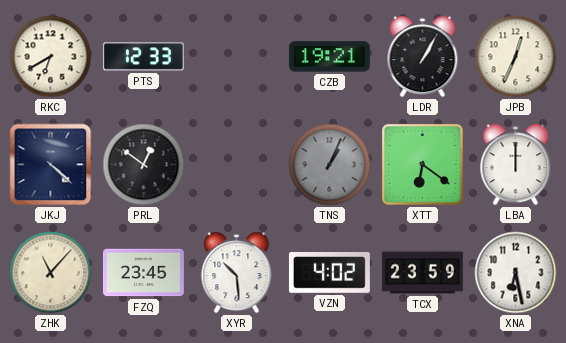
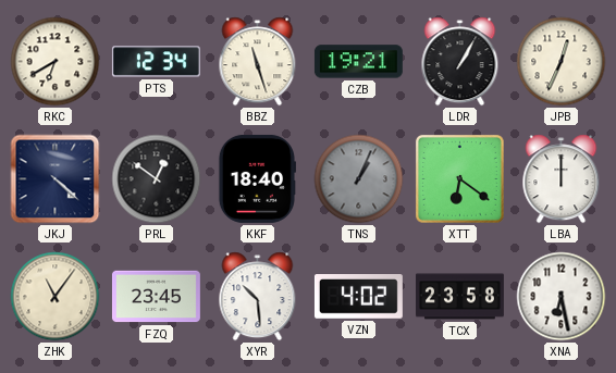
PTS: 12:33 -> 12:34 (156, 62)
BBZ: none -> 11:27 (258, 62)
KKF: none -> 18:40 (257, 178)
ZHK: 11:07 -> 11:06 (56, 297)
TCX: 23:59 -> 23:58 (459, 297)
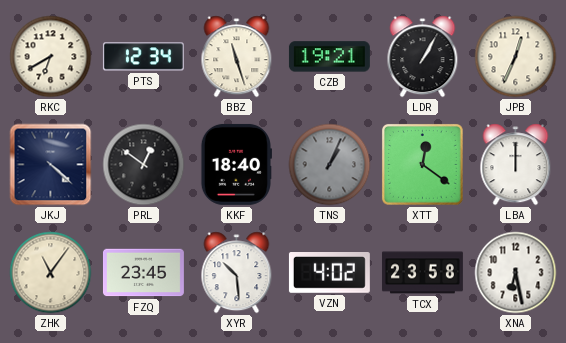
XTT: 6:21 -> 12:21 (422, 164)
